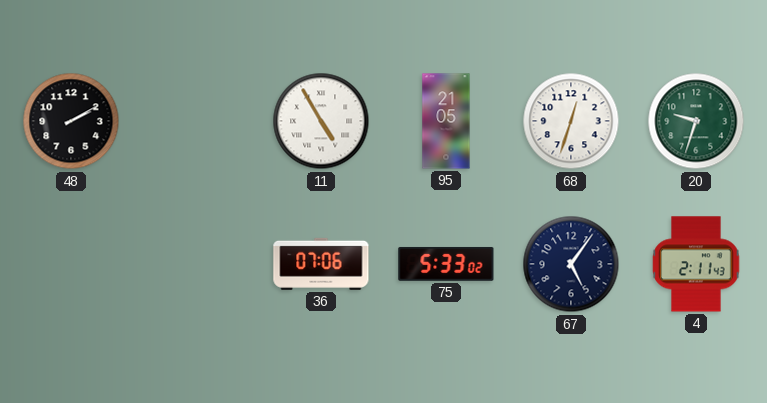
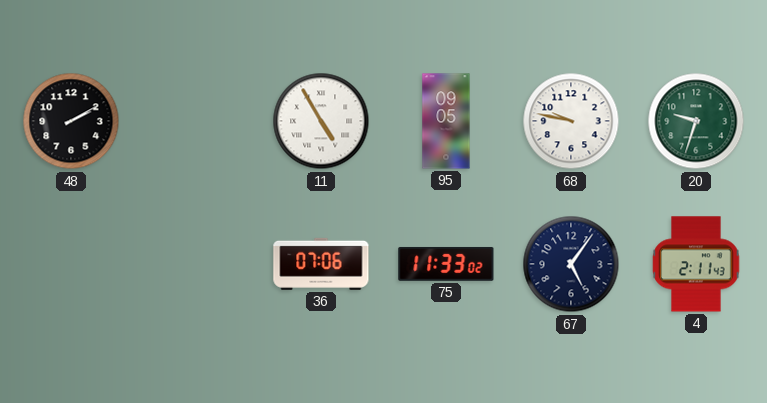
95: 21:05 -> 09:05 (446, 121)
68: 12:33 -> 9:47 (571, 121)
75: 5:33 -> 11:33 (446, 264)
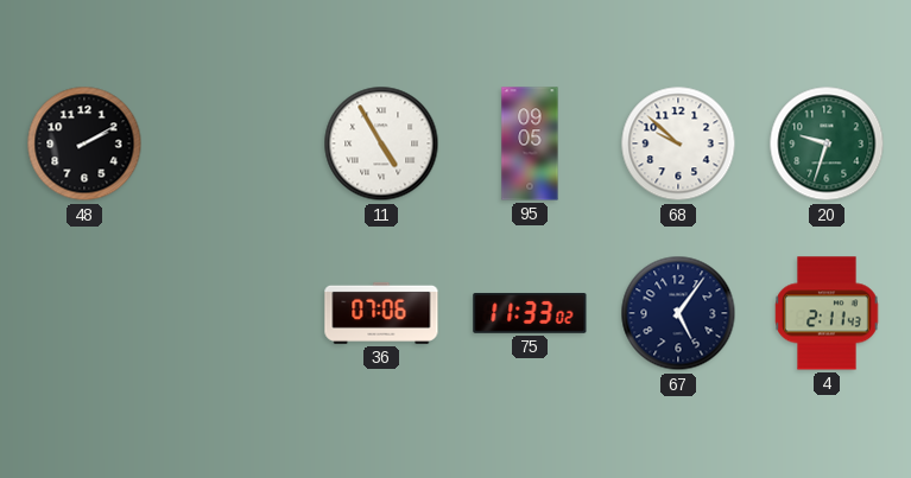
68: 9:47 -> 9:52 (678, 144)
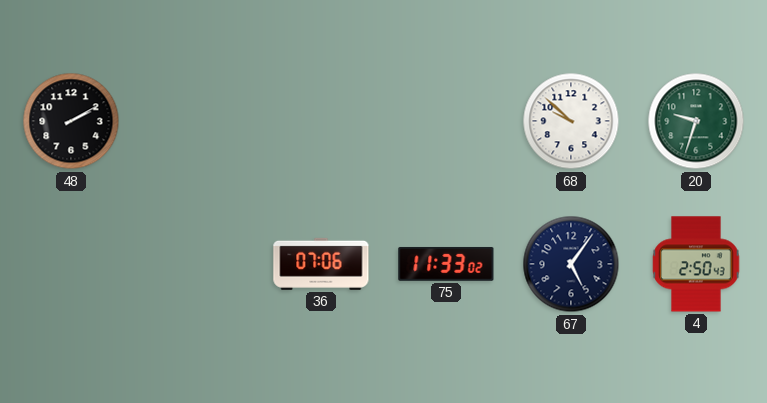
11: 4:55 -> none (381, 144)
95: 09:05 -> none (530, 144)
4: 2:11 -> 2:50 (696, 264)
